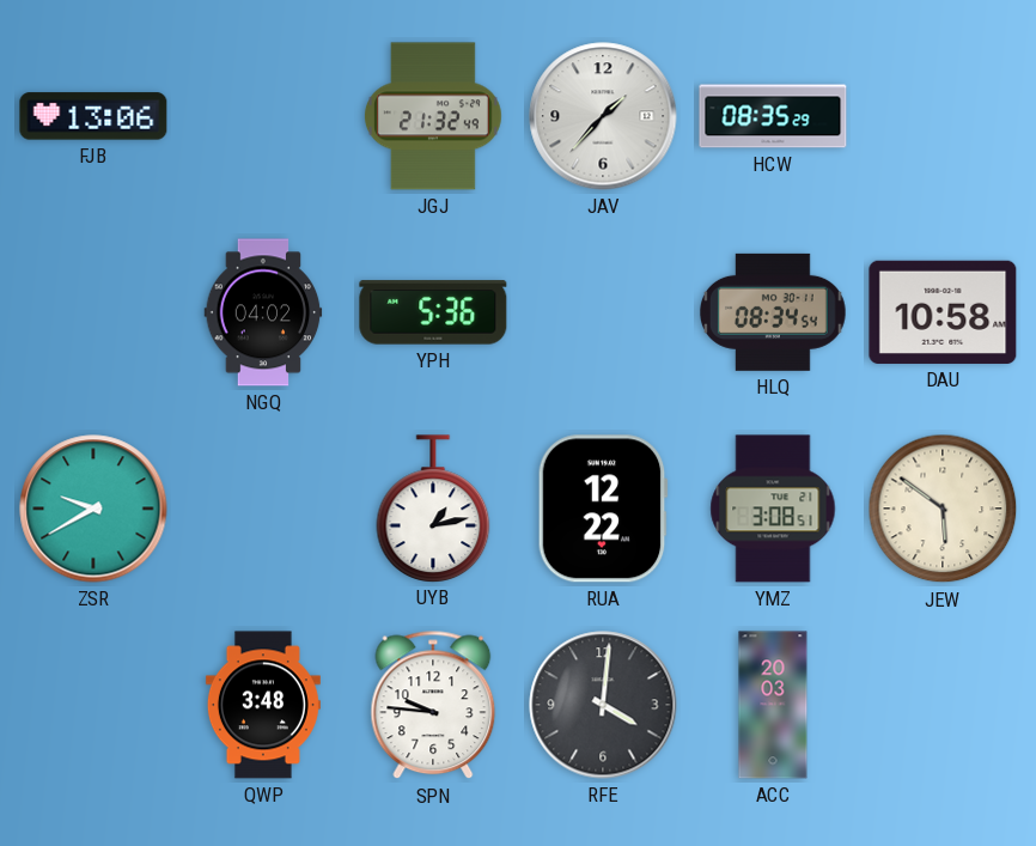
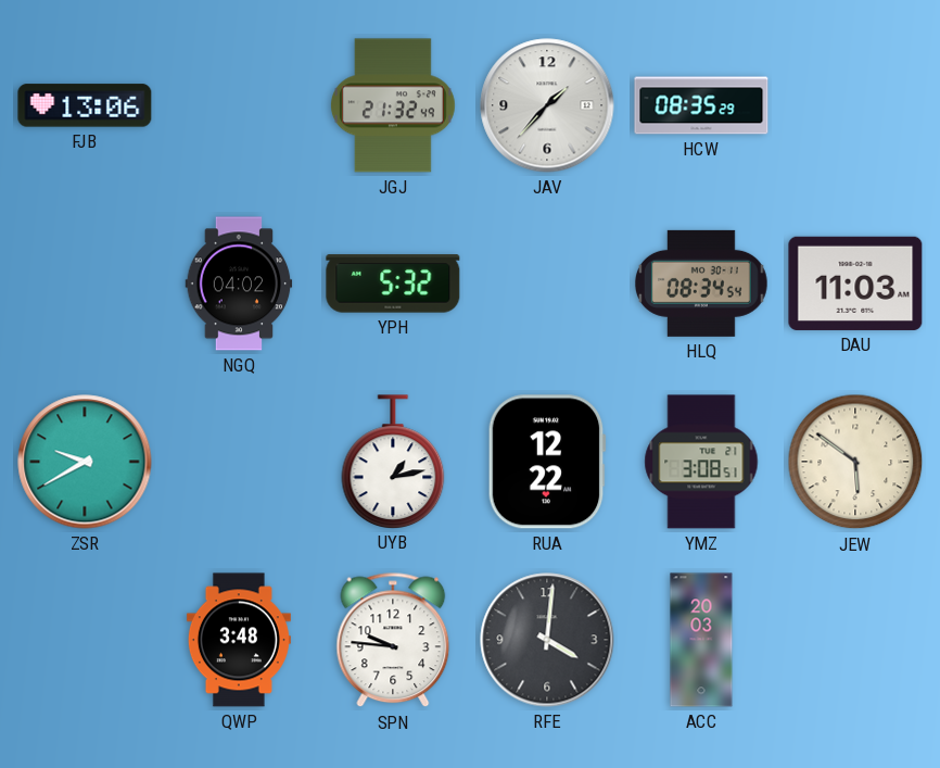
YPH: 5:36 -> 5:32 (393, 284)
DAU: 10:58 -> 11:03 (855, 284)
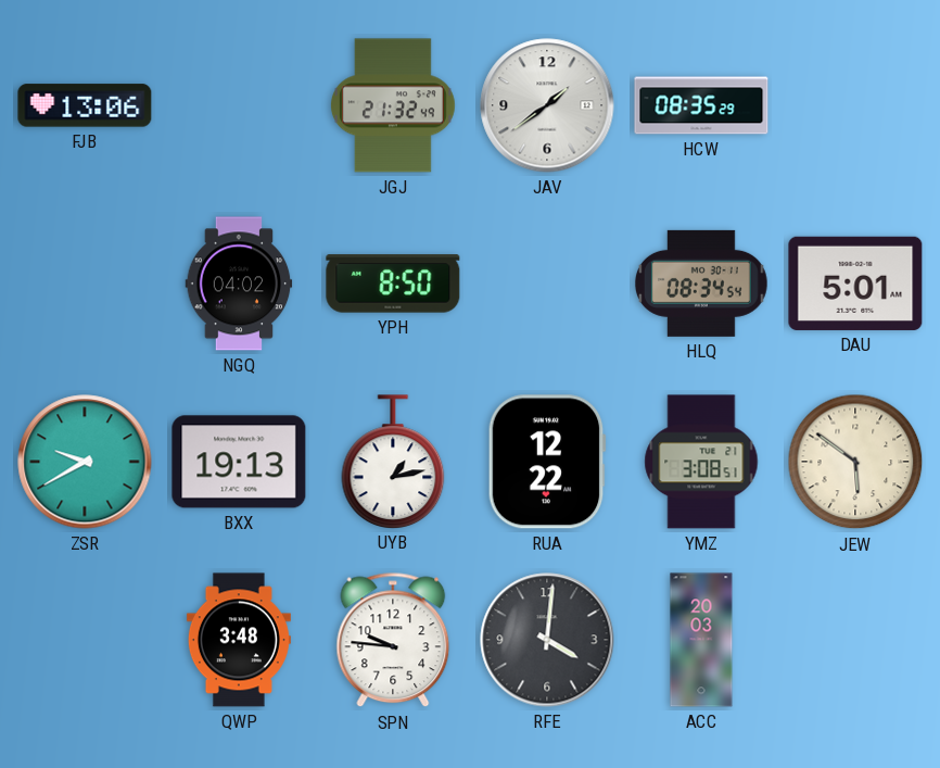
JAV: 1:37 -> 1:39 (547, 105)
YPH: 5:32 -> 8:50 (393, 284)
DAU: 11:03 -> 5:01 (855, 284)
BXX: none -> 19:13 (239, 462)
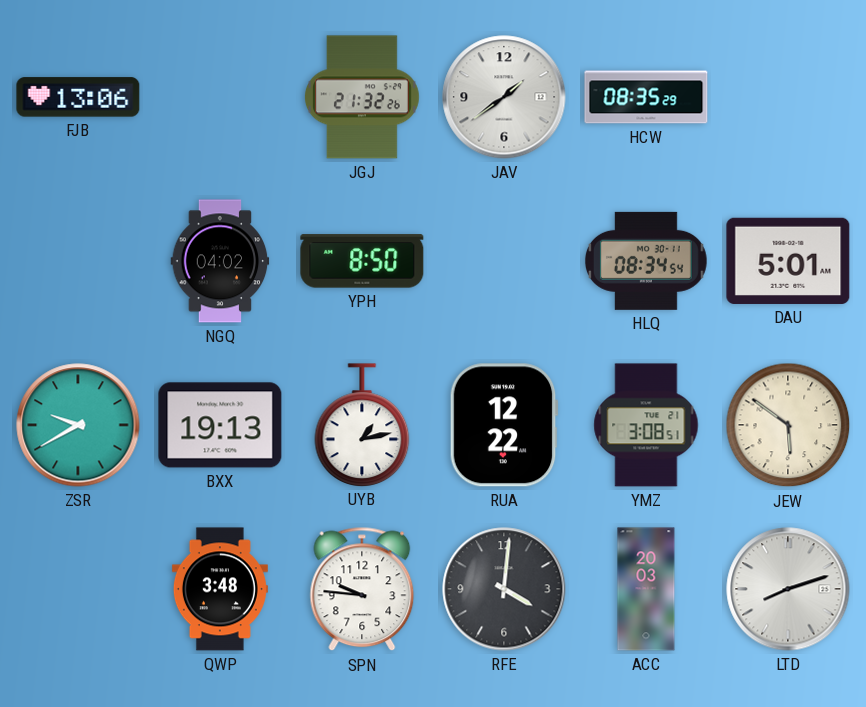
JGJ: 21:32:49 -> 21:32:26 (362, 97)
LTD: none -> 8:12 (788, 589)
